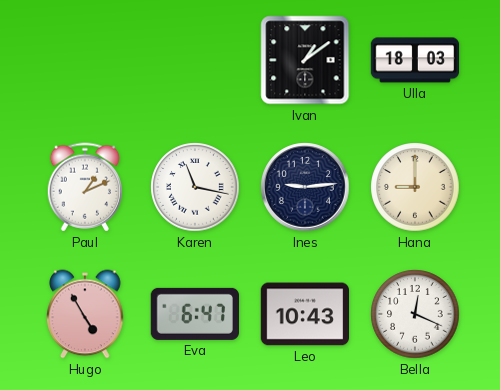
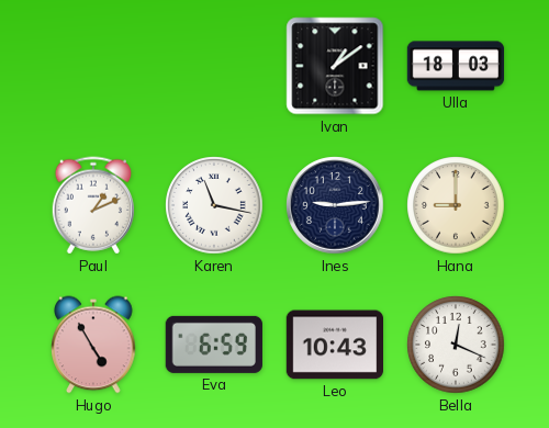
Eva: 6:47 -> 6:59 (214, 345)
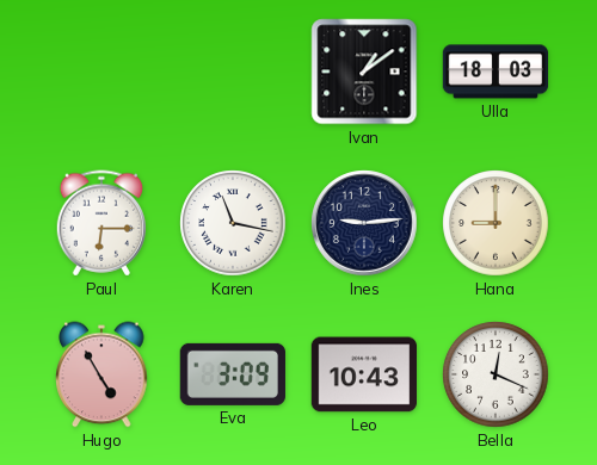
Paul: 1:11 -> 6:15 (100, 223)
Eva: 6:59 -> 3:09 (233, 374)
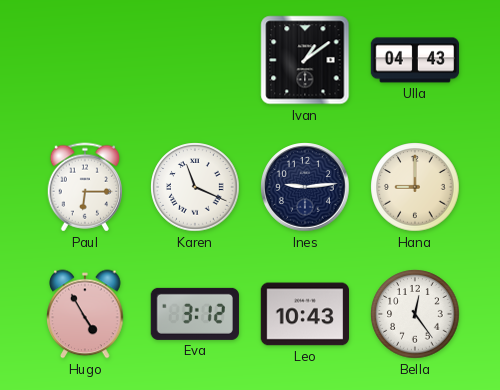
Ulla: 18:03 -> 04:43 (415, 60)
Karen: 11:17 -> 11:19 (195, 187)
Eva: 3:09 -> 3:12 (195, 314)
Bella: 12:19 -> 12:24 (415, 314)
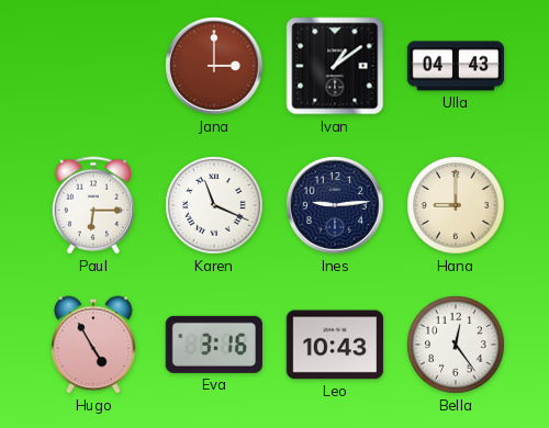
Jana: none -> 3:00 (214, 66)
Eva: 3:12 -> 3:16 (214, 345)
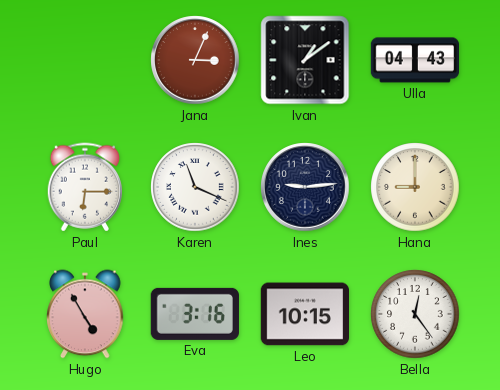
Jana: 3:00 -> 3:04 (195, 60)
Leo: 10:43 -> 10:15 (304, 314)
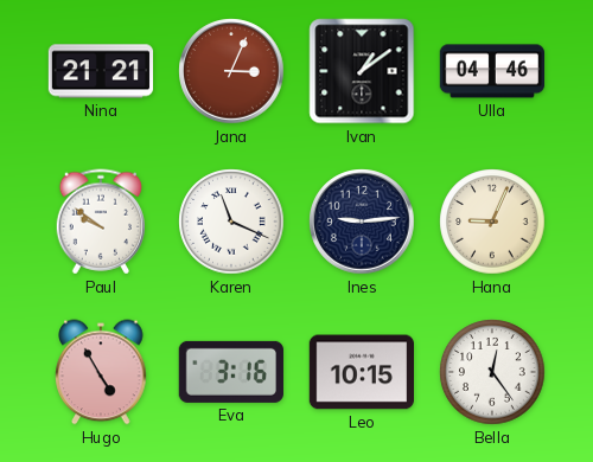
Nina: none -> 21:21 (101, 71)
Ulla: 04:43 -> 04:46 (492, 71)
Paul: 6:15 -> 9:51 (100, 222)
Hana: 9:00 -> 9:04 (492, 222)
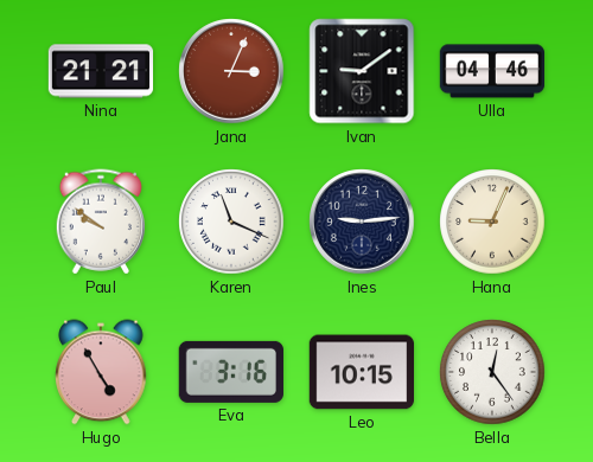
Ivan: 1:09 -> 9:09 (362, 71)
